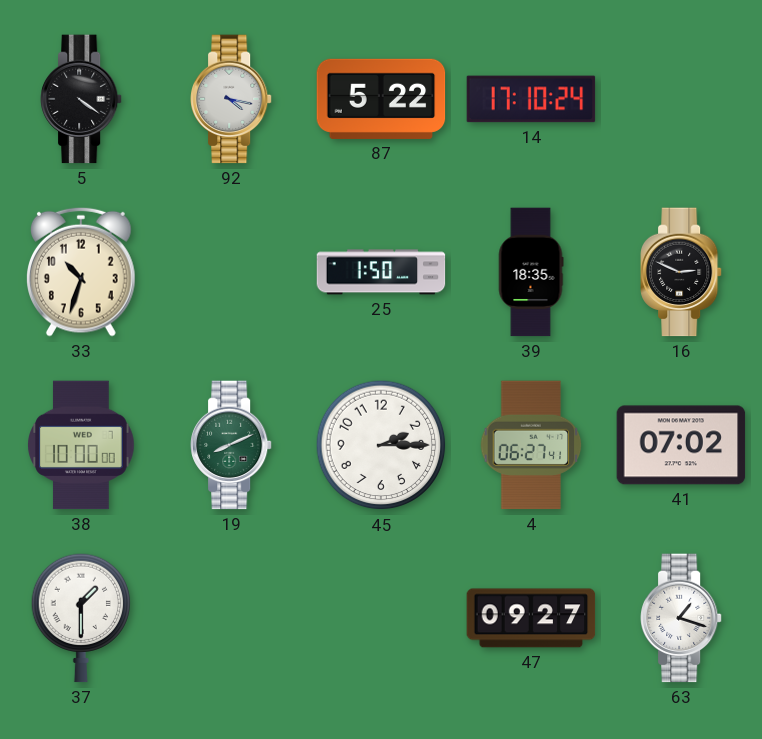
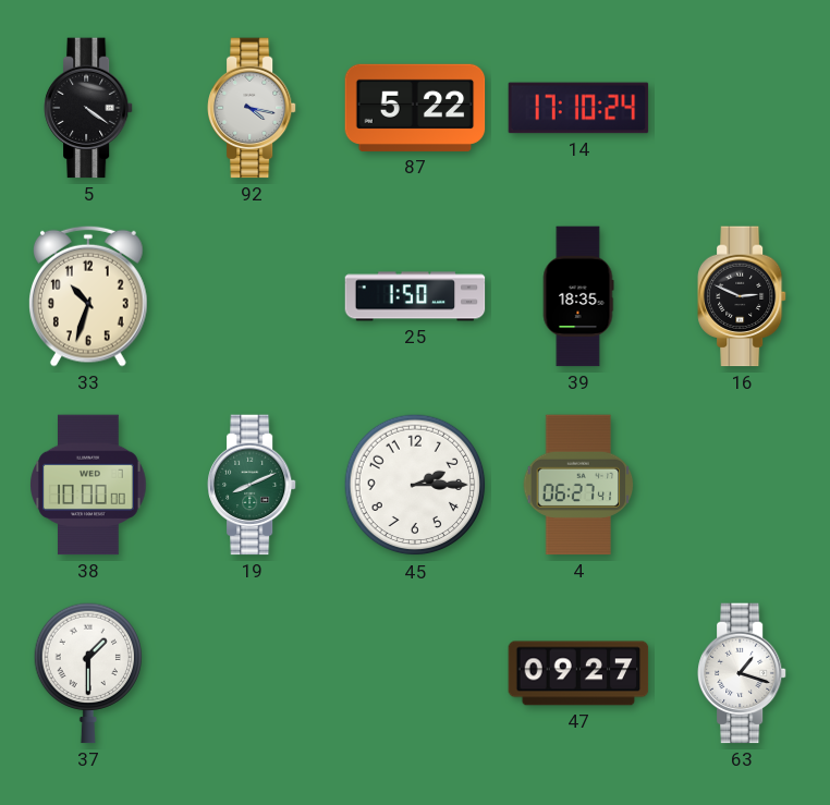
41: 07:02 -> none (681, 445)
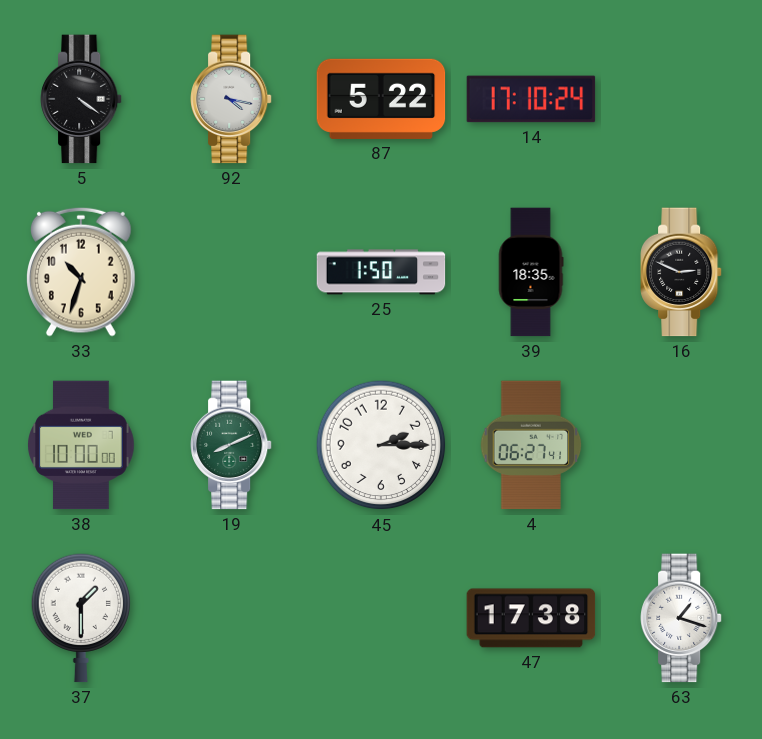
47: 09:27 -> 17:38 (531, 618)
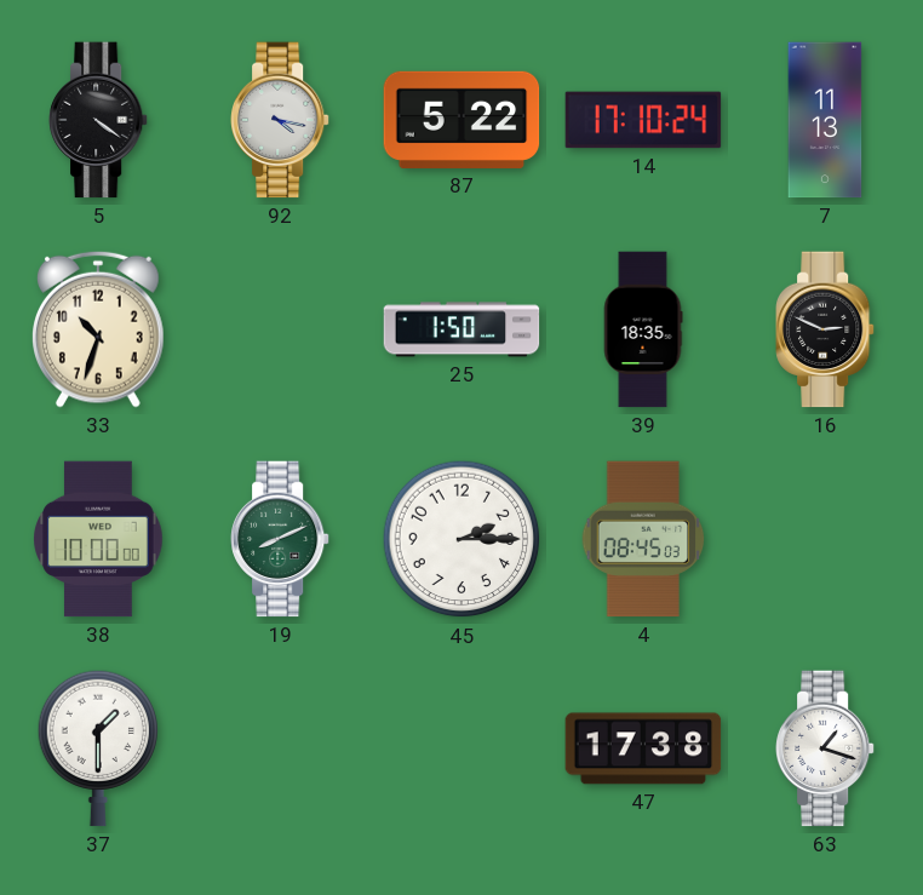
7: none -> 11:13 (825, 120)
4: 06:27 -> 08:45 (643, 539)
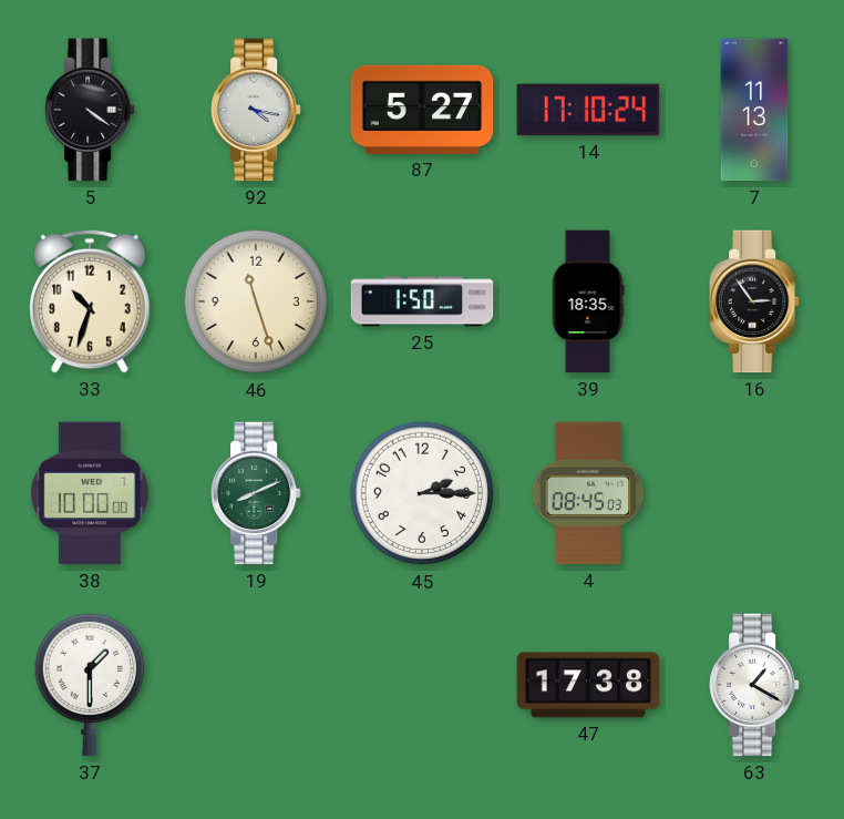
87: 5:22 -> 5:27 (422, 110)
46: none -> 11:27 (256, 301)
16: 2:49 -> 2:54 (755, 301)
63: 1:18 -> 1:20 (755, 685)
